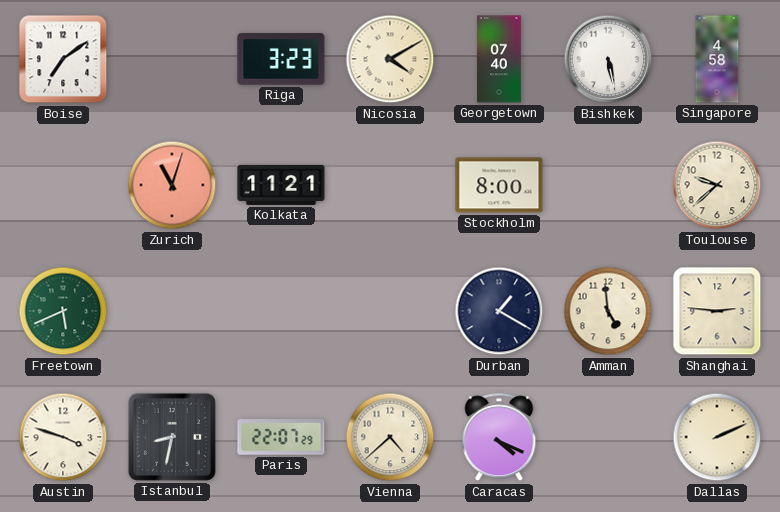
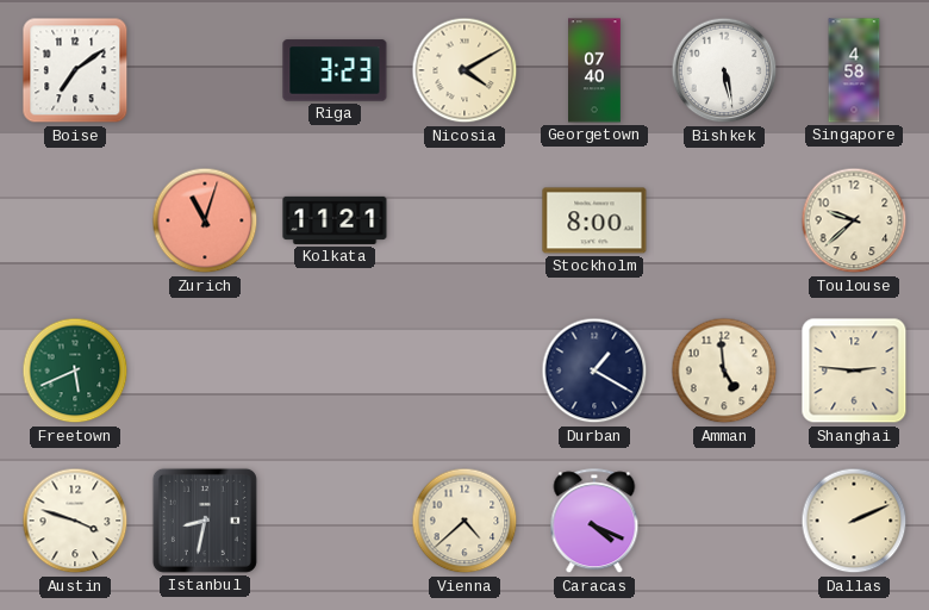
Paris: 22:07 -> none (281, 437)
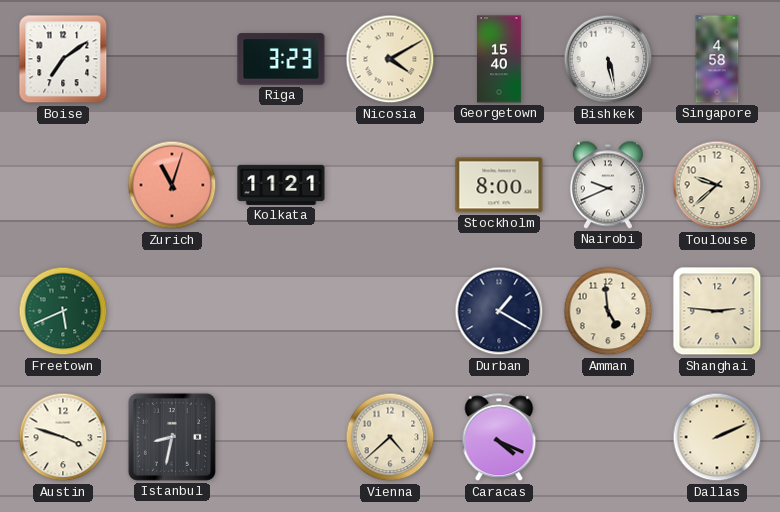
Georgetown: 07:40 -> 15:40 (500, 59)
Nairobi: none -> 9:41 (608, 185)
